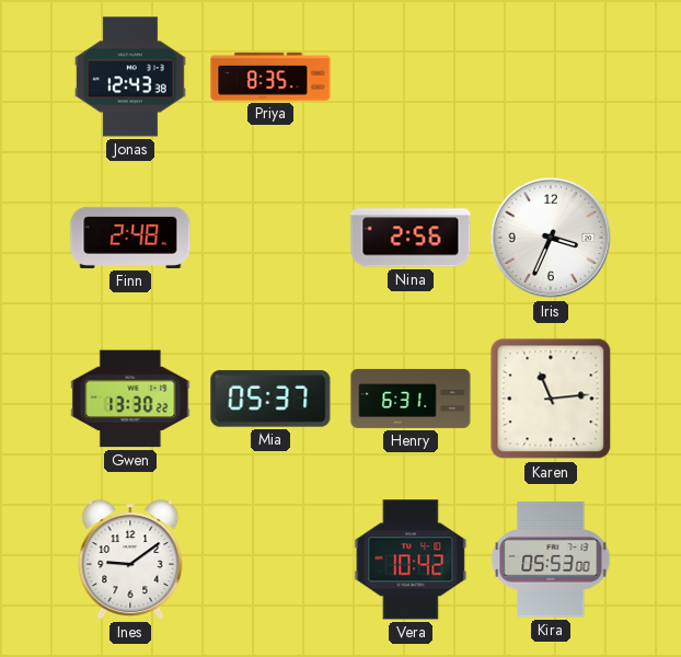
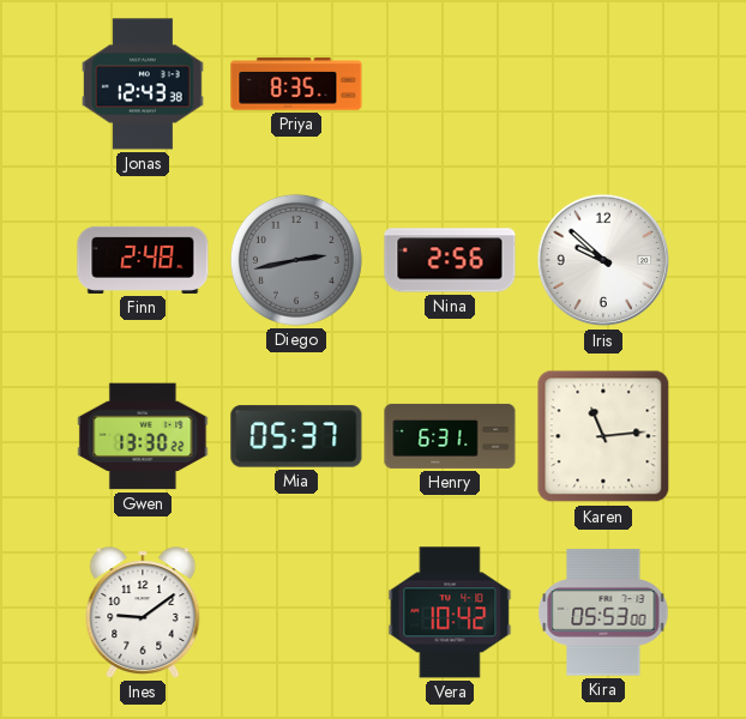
Diego: none -> 2:43 (296, 260)
Iris: 3:34 -> 9:52 (603, 260)
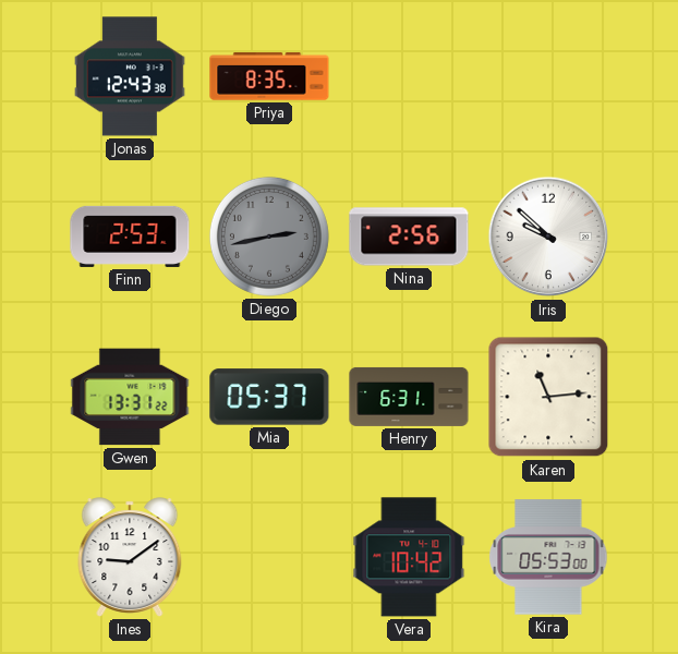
Finn: 2:48 -> 2:53 (130, 237)
Gwen: 13:30 -> 13:31 (130, 397)
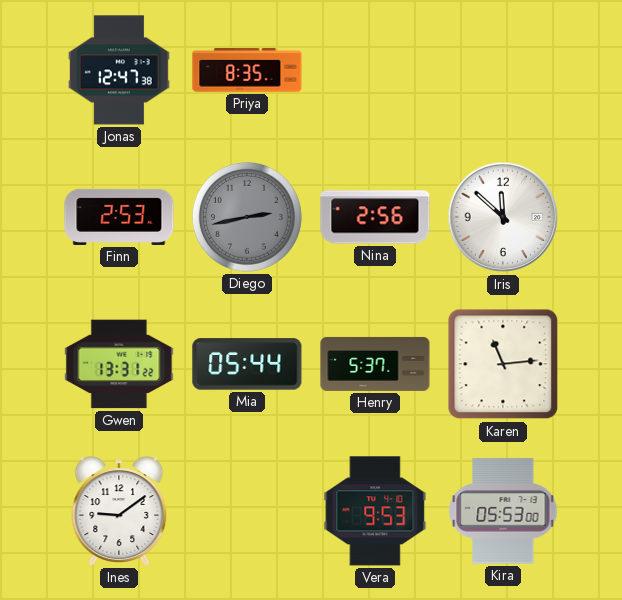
Jonas: 12:43 -> 12:47 (120, 70)
Iris: 9:52 -> 11:52 (503, 217)
Mia: 05:37 -> 05:44 (247, 364)
Henry: 6:31 -> 5:37 (375, 364)
Vera: 10:42 -> 9:53 (375, 511)
